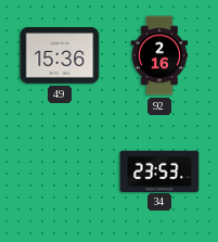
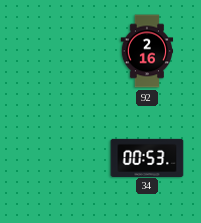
49: 15:36 -> none (60, 55)
34: 23:53 -> 00:53 (147, 157)
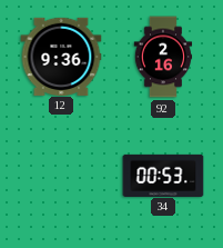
12: none -> 9:36 (61, 56)
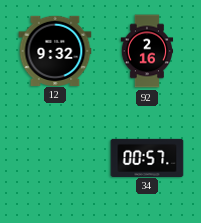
12: 9:36 -> 9:32 (55, 50)
34: 00:53 -> 00:57 (147, 157)
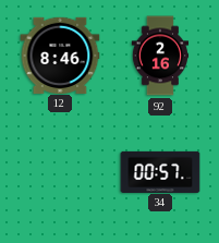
12: 9:32 -> 8:46 (60, 54)
